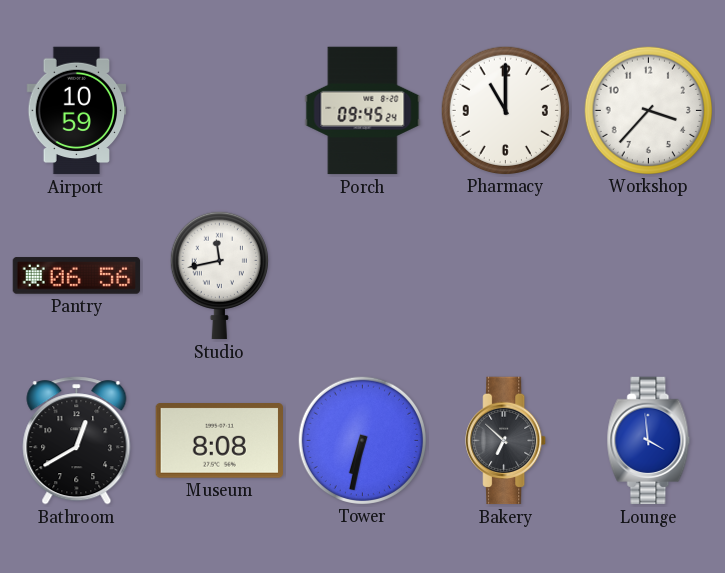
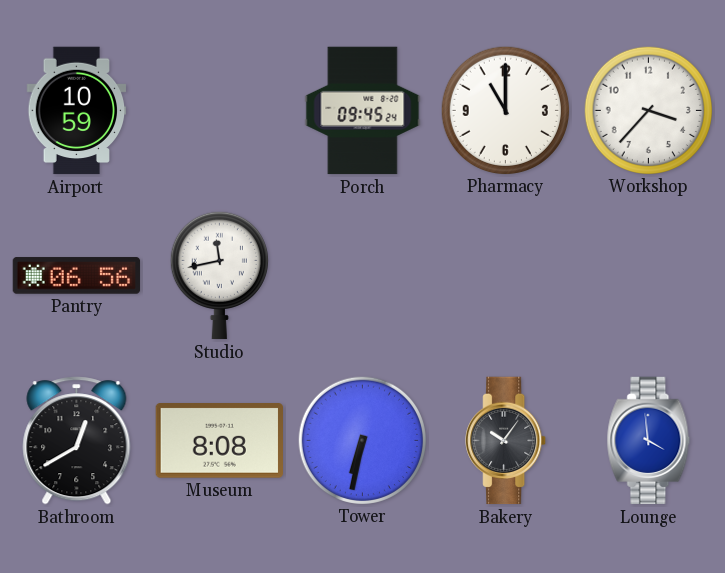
Bakery: 6:52 -> 10:06 (506, 441)
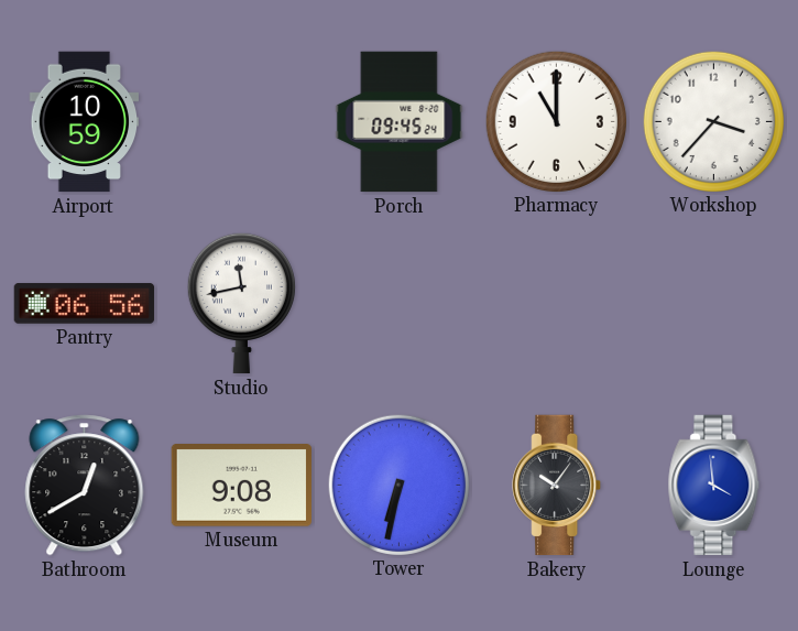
Museum: 8:08 -> 9:08 (241, 486)
